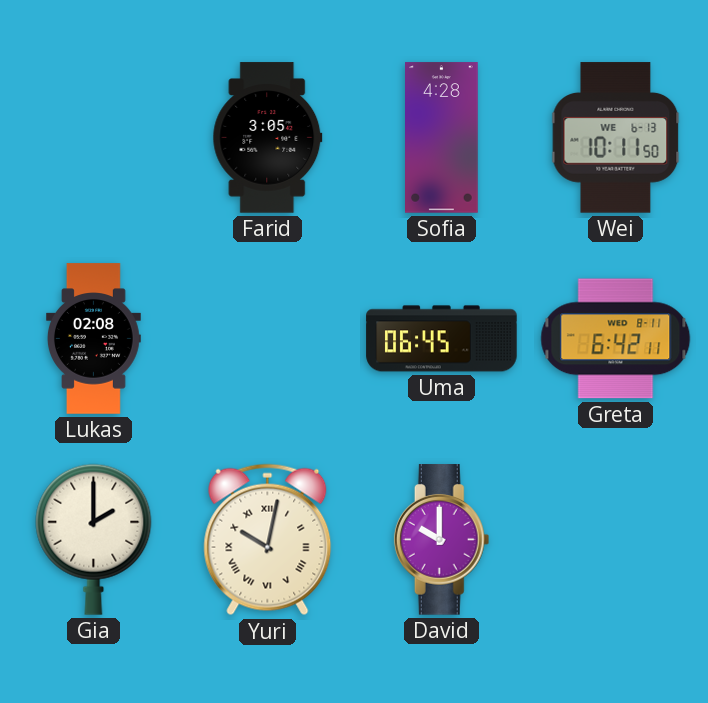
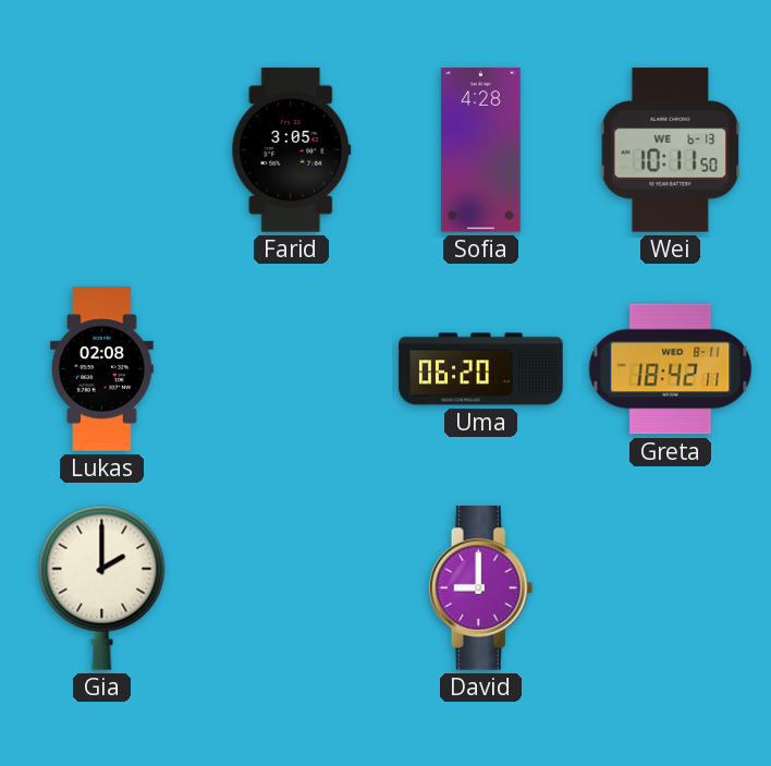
Uma: 06:45 -> 06:20 (481, 369)
Greta: 6:42 -> 18:42 (671, 369)
Yuri: 10:02 -> none (268, 540)
David: 10:00 -> 9:00 (481, 588)
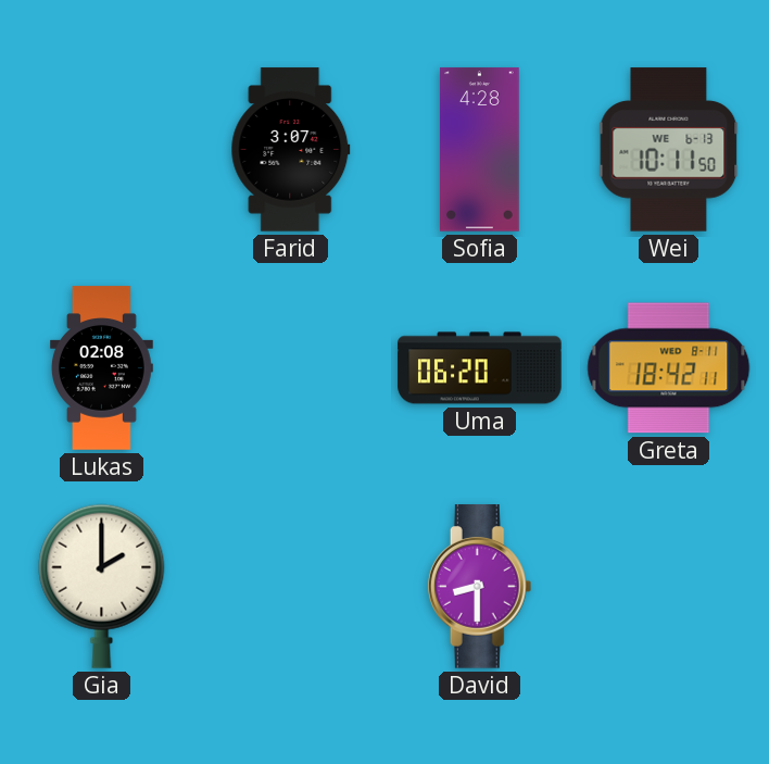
Farid: 3:05 -> 3:07 (291, 150)
David: 9:00 -> 8:30 (480, 587)
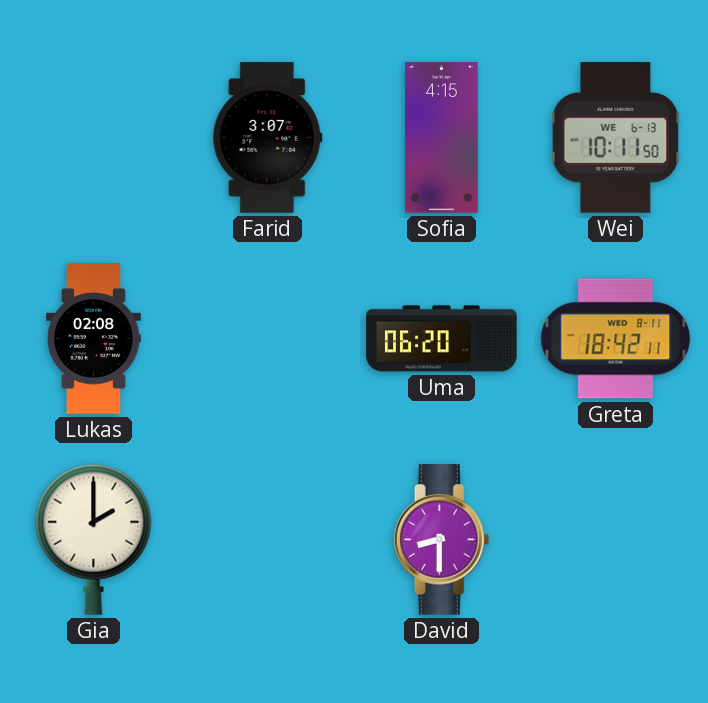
Sofia: 4:28 -> 4:15 (442, 138)
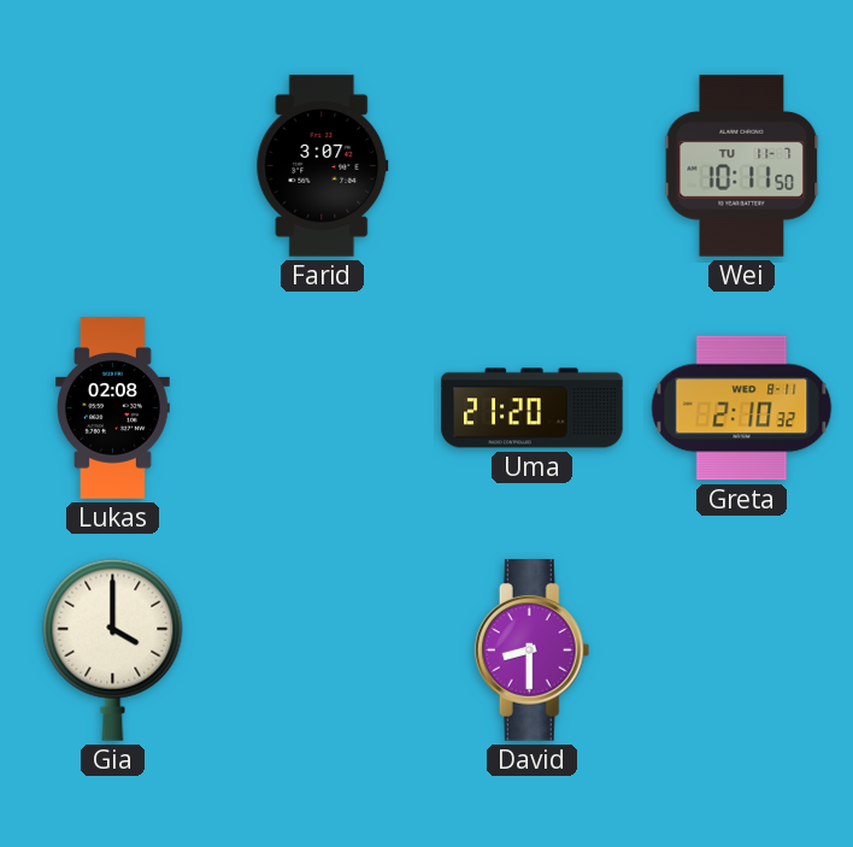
Sofia: 4:15 -> none (442, 138)
Wei date: WE 6-13 -> TU 11-7 (742, 166)
Uma: 06:20 -> 21:20 (533, 408)
Greta: 18:42 -> 2:10 (742, 408)
Gia: 2:00 -> 4:00 (113, 649)
